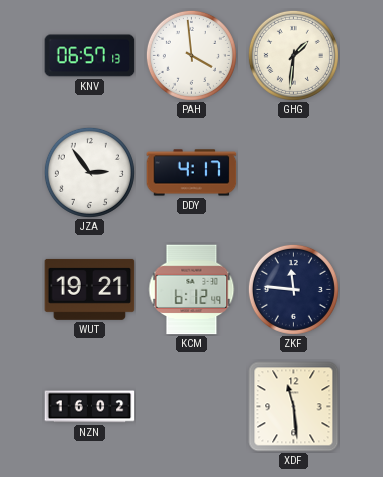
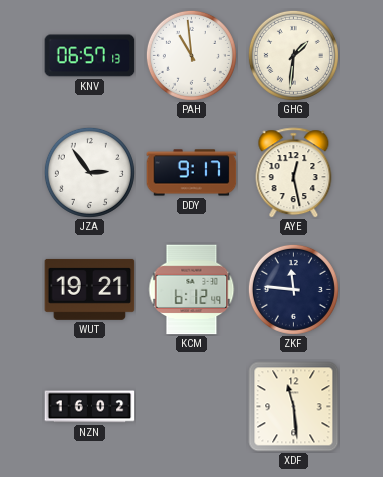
PAH: 3:59 -> 10:59 (191, 55)
DDY: 4:17 -> 9:17 (192, 173)
AYE: none -> 12:28 (294, 173)
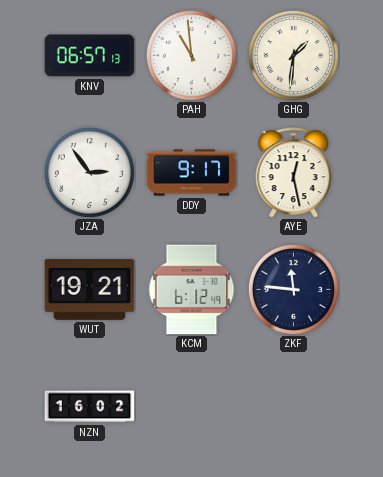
XDF: 11:29 -> none (294, 407)
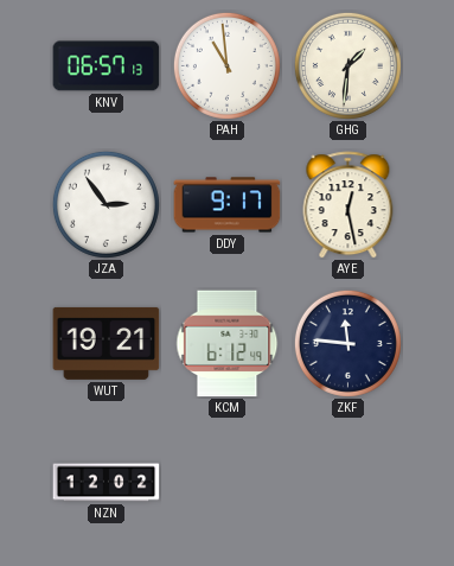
NZN: 16:02 -> 12:02 (107, 483)
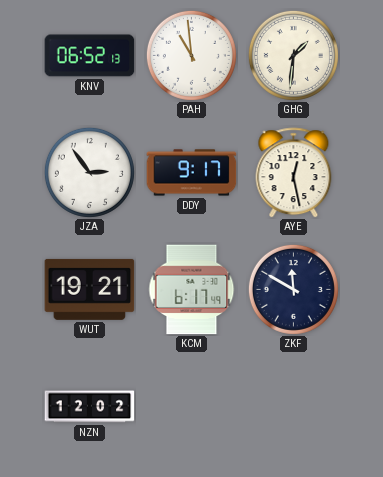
KNV: 06:57 -> 06:52 (90, 56)
KCM: 6:12 -> 6:17 (192, 290)
ZKF: 11:46 -> 11:50 (293, 289)
